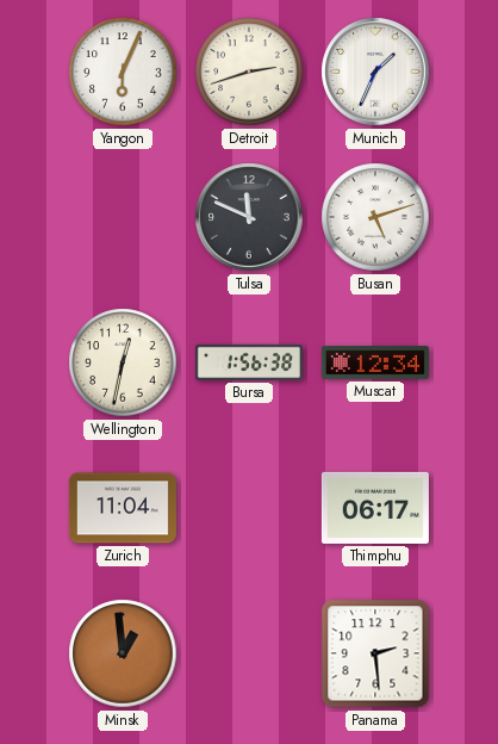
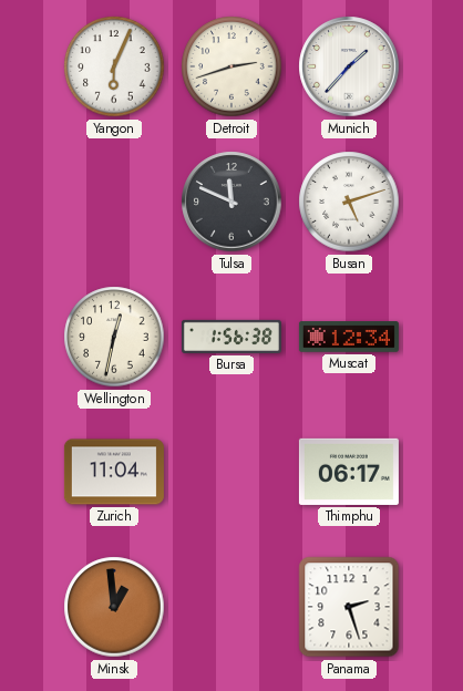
Munich: 1:34 -> 1:37 (349, 66)
Panama: 2:29 -> 2:27 (349, 607)
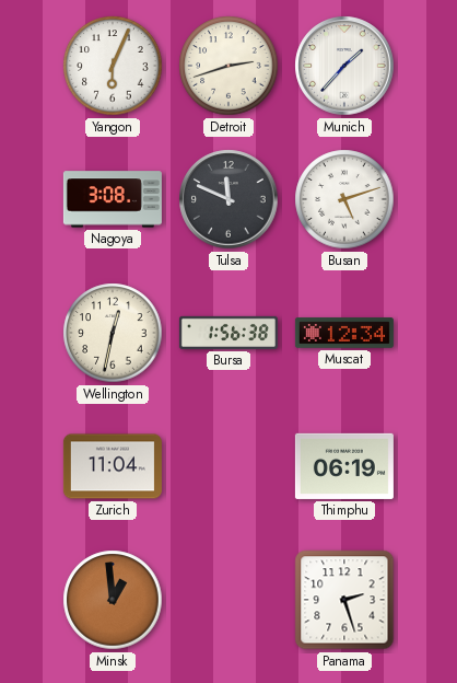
Nagoya: none -> 3:08 (113, 199)
Thimphu: 06:17 -> 06:19 (344, 466)
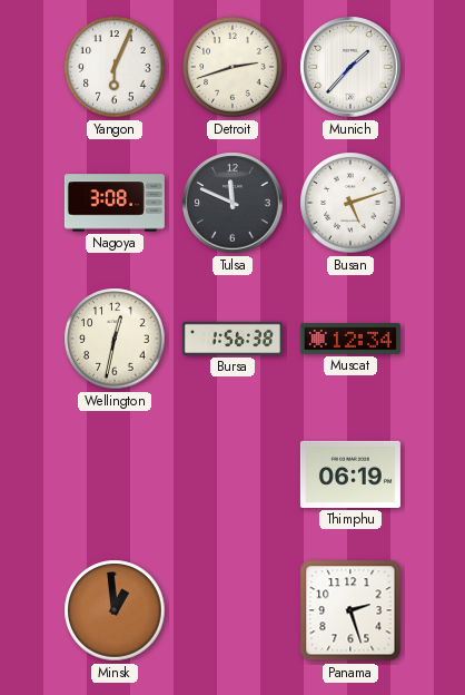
Zurich: 11:04 -> none (113, 466)
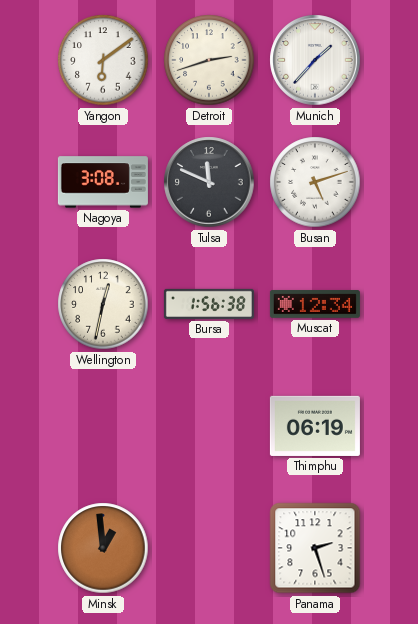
Yangon: 6:04 -> 6:09 (103, 60)
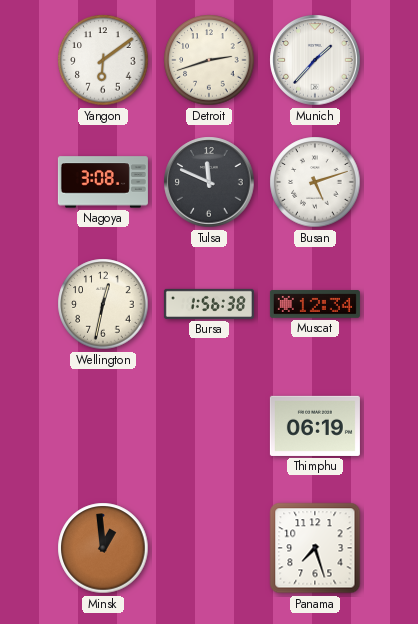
Panama: 2:27 -> 7:27 (315, 548)
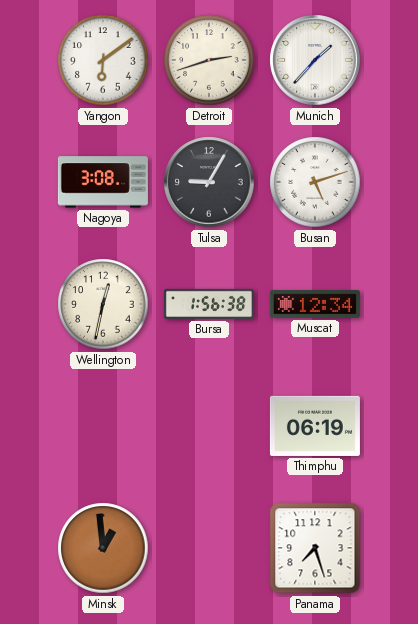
Tulsa: 11:49 -> 9:05 (209, 182)
